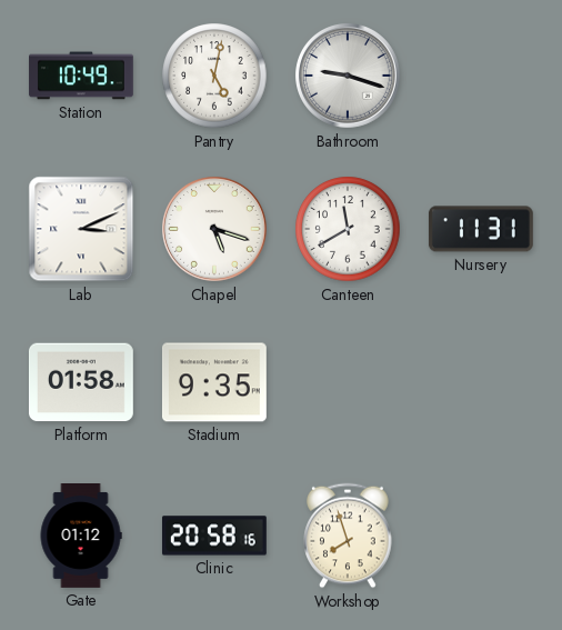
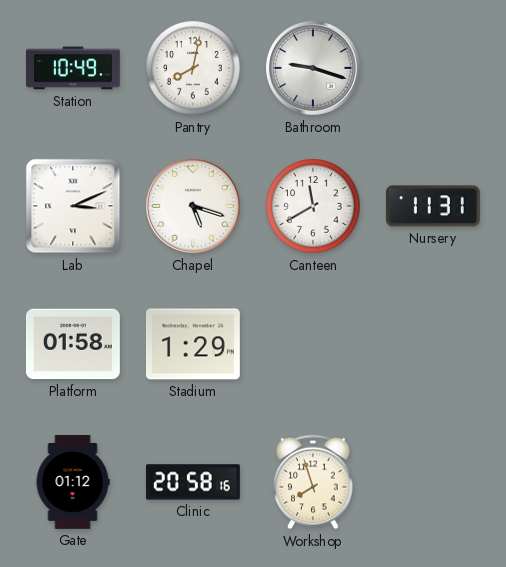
Pantry: 5:02 -> 8:02 (193, 68)
Stadium: 9:35 -> 1:29 (193, 344)
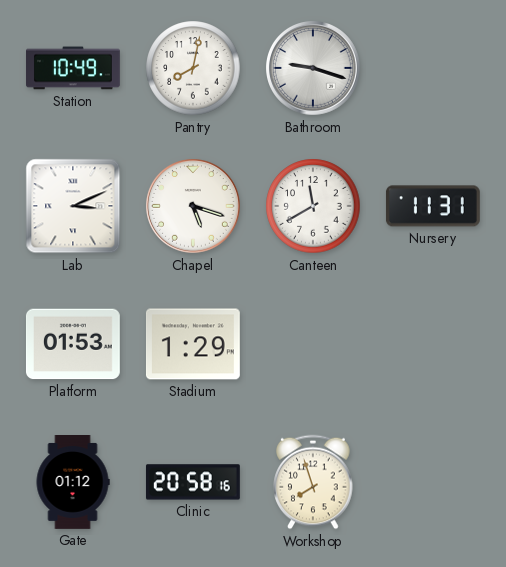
Platform: 01:58 -> 01:53 (73, 344)
